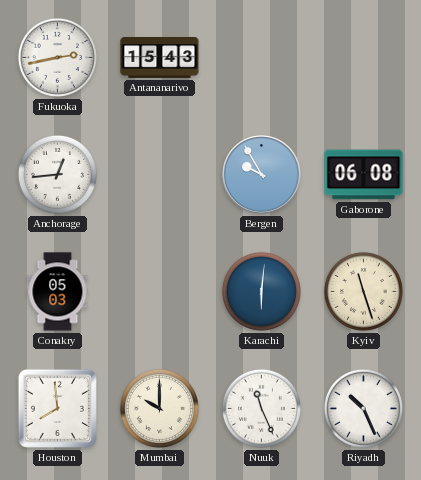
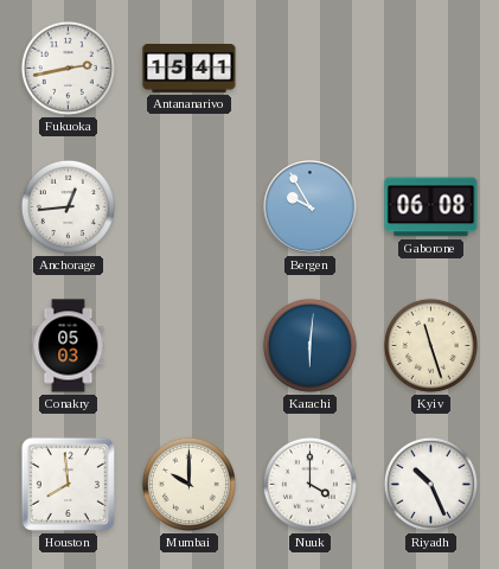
Antananarivo: 15:43 -> 15:41 (190, 69)
Nuuk: 11:26 -> 4:00 (309, 484)
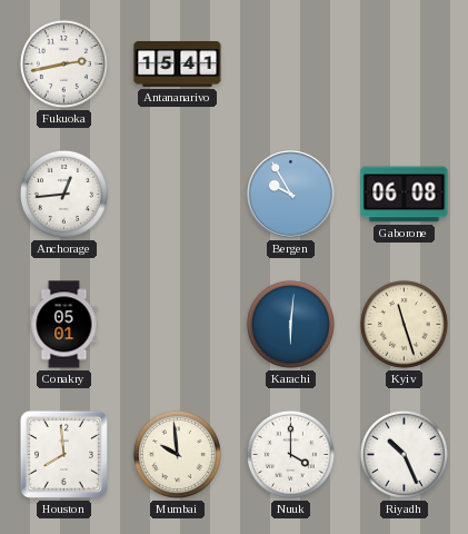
Conakry: 05:03 -> 05:01 (64, 325)
Mumbai: 10:00 -> 9:59 (177, 454)
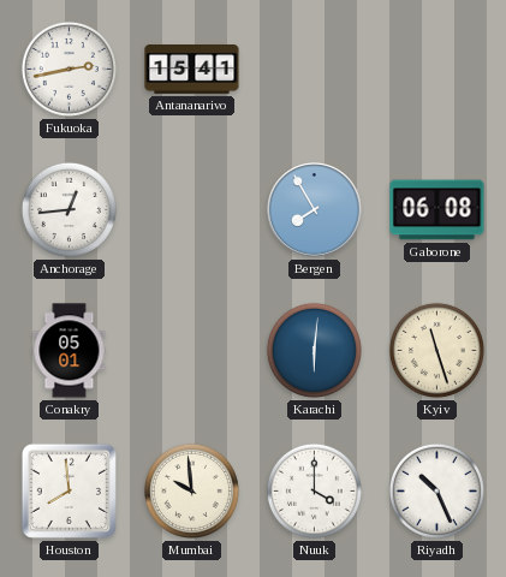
Bergen: 9:55 -> 7:55 (315, 210)
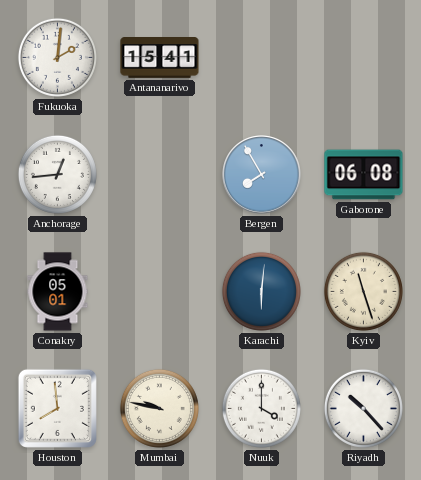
Fukuoka: 2:43 -> 2:01 (57, 57)
Mumbai: 9:59 -> 9:47 (159, 408)
Riyadh: 10:26 -> 10:23 (363, 408)
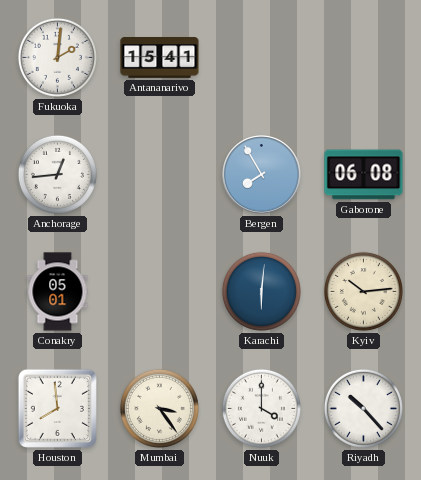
Kyiv: 11:27 -> 10:14 (363, 291)
Mumbai: 9:47 -> 3:24 (159, 408)
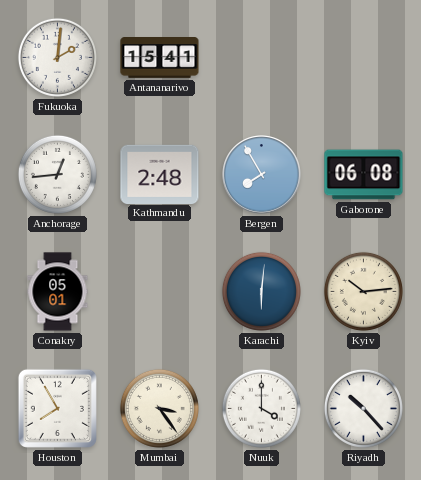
Kathmandu: none -> 2:48 (160, 174)
Houston: 7:59 -> 7:55 (57, 408)
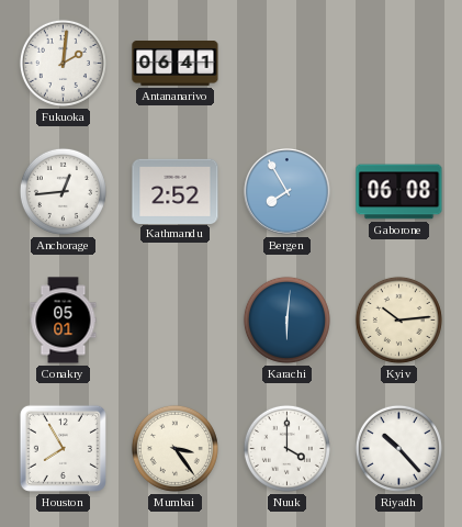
Antananarivo: 15:41 -> 06:41 (176, 64)
Kathmandu: 2:48 -> 2:52 (176, 191)
